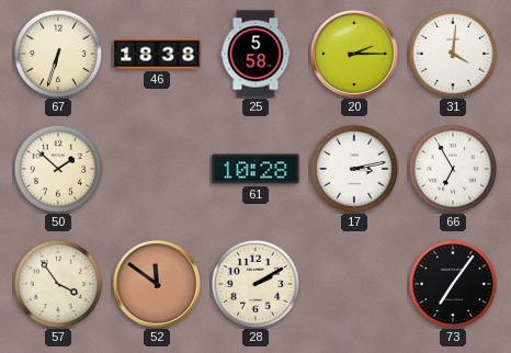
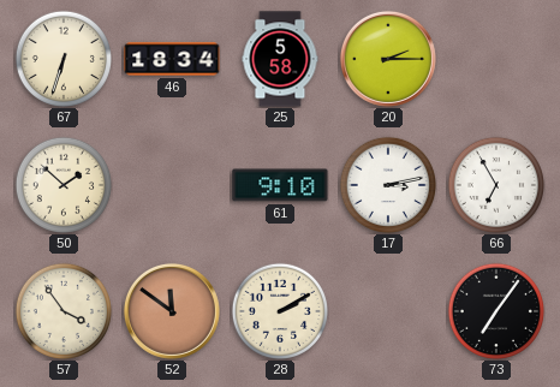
46: 18:38 -> 18:34 (172, 59)
31: 4:01 -> none (452, 53)
61: 10:28 -> 9:10 (280, 185)
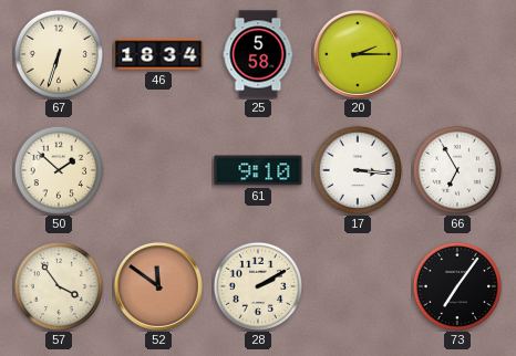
17: 3:13 -> 3:16 (357, 169)
